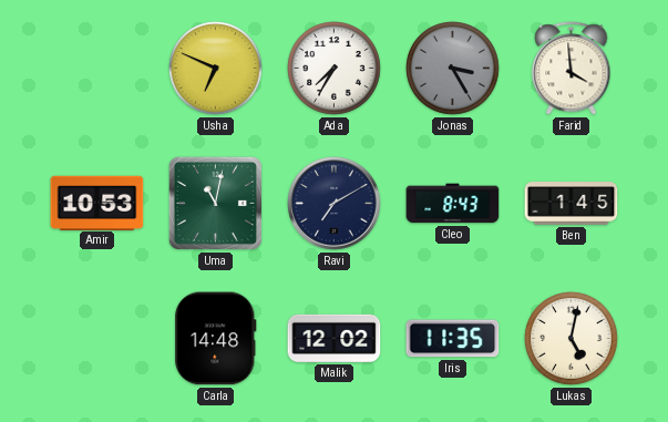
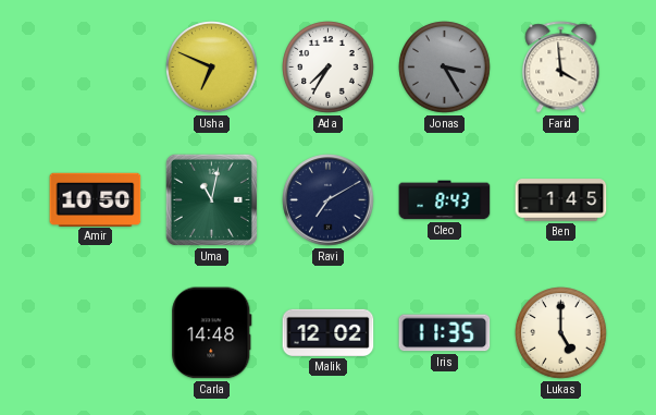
Amir: 10:53 -> 10:50 (96, 199)
Lukas: 5:02 -> 5:00 (561, 333)
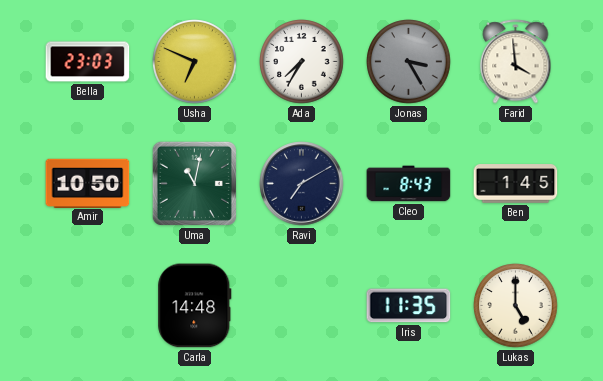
Bella: none -> 23:03 (88, 62)
Malik: 12:02 -> none (329, 332)
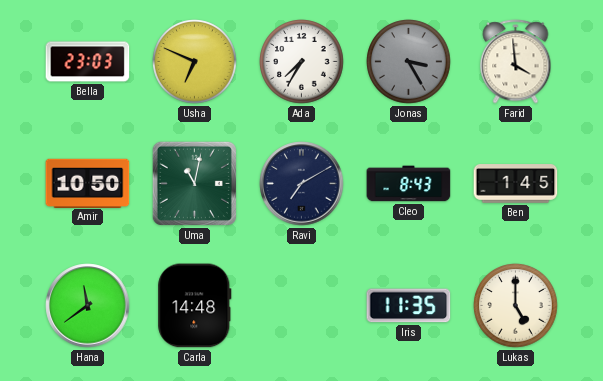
Hana: none -> 11:39 (88, 306)
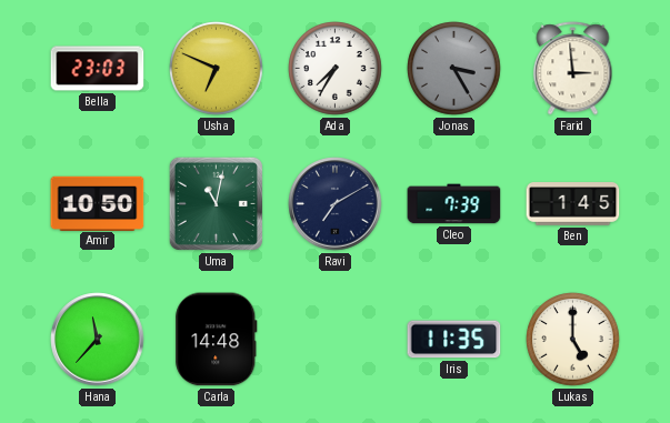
Farid: 3:59 -> 2:59 (573, 69)
Cleo: 8:43 -> 7:39 (454, 204)
Hana: 11:39 -> 11:37 (98, 340)
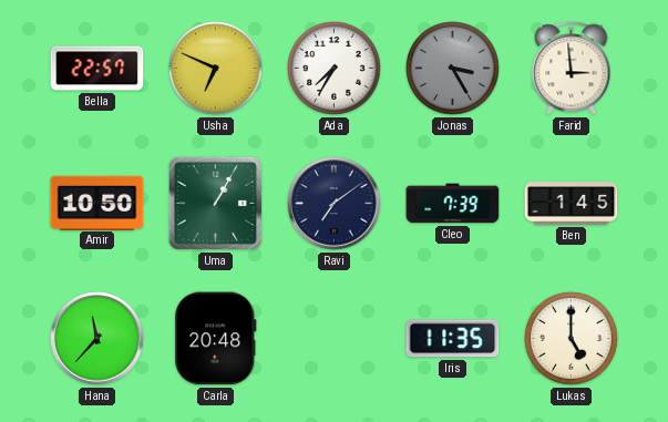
Bella: 23:03 -> 22:57 (97, 69)
Uma: 11:02 -> 1:05 (215, 203)
Ravi: 7:10 -> 7:09 (335, 204)
Carla: 14:48 -> 20:48 (216, 339)
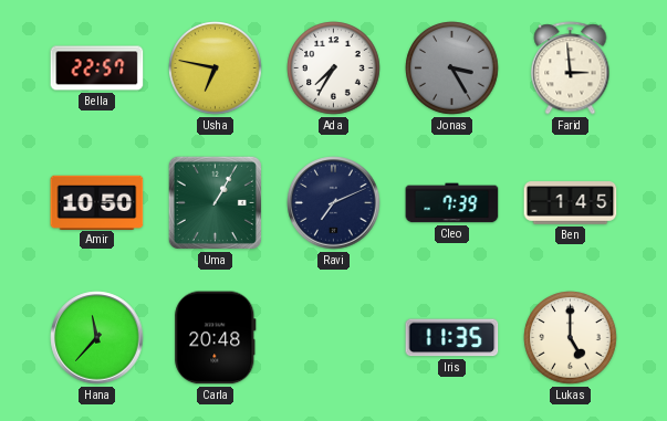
Usha: 6:49 -> 6:47 (216, 69)
Ravi: 7:09 -> 7:11 (334, 203)
